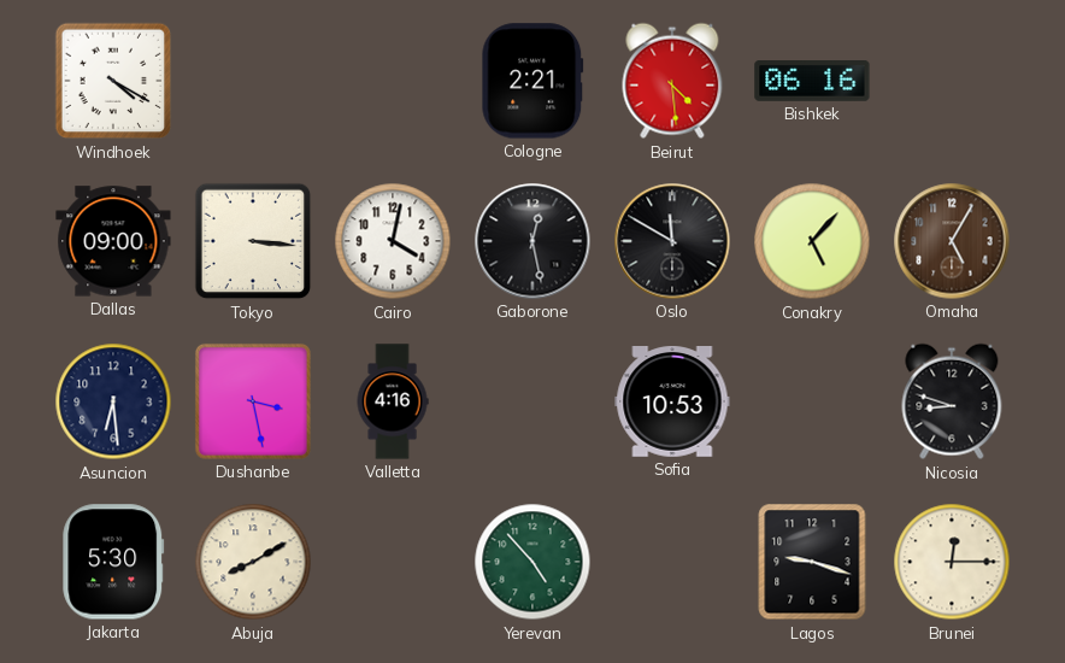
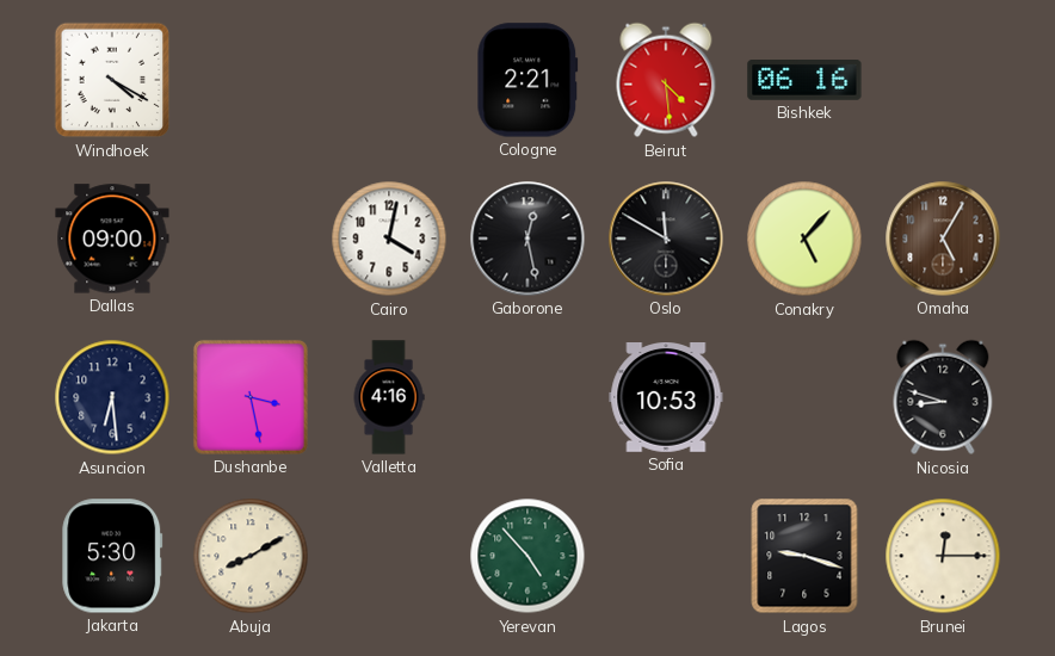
Tokyo: 3:16 -> none (253, 241)
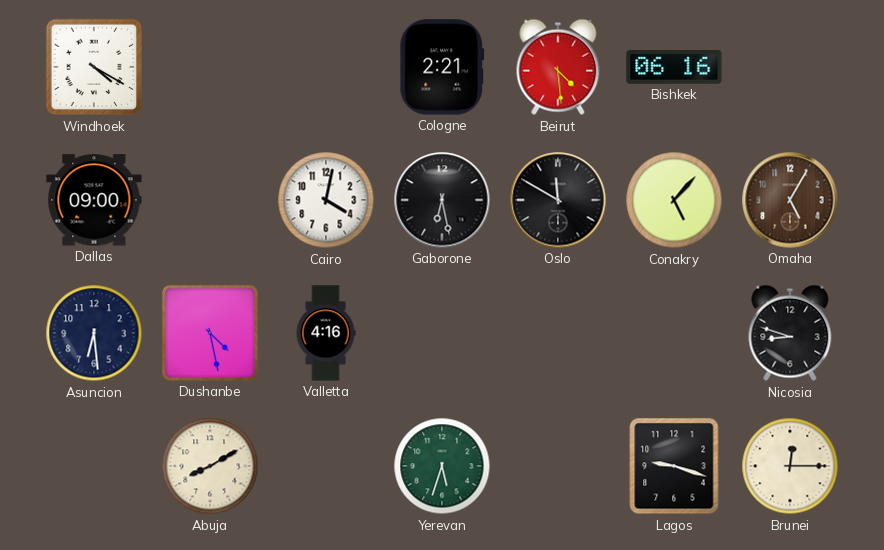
Gaborone: 12:28 -> 6:28 (442, 200)
Dushanbe: 3:28 -> 4:28 (210, 333)
Sofia: 10:53 -> none (666, 398)
Jakarta: 5:30 -> none (112, 556)
Yerevan: 4:53 -> 5:33 (442, 466)
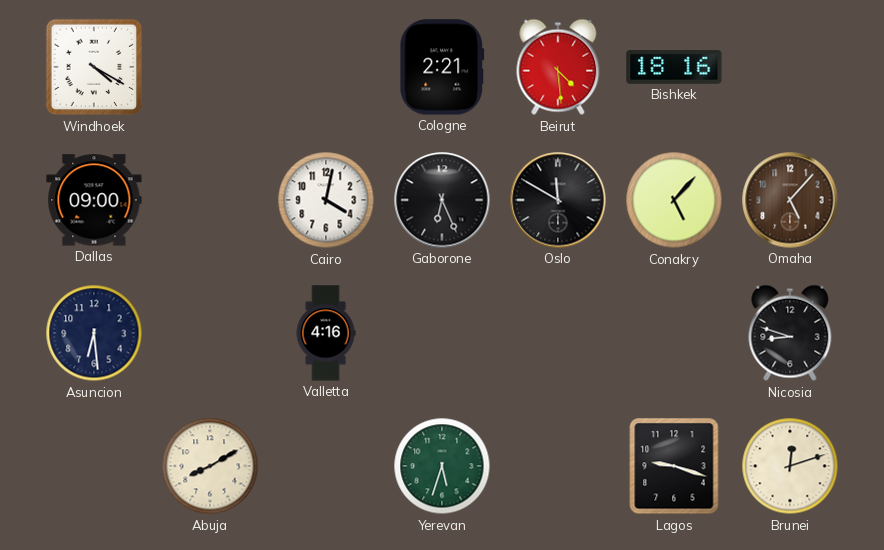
Bishkek: 06:16 -> 18:16 (674, 68)
Gaborone: 6:28 -> 6:26 (442, 200)
Omaha: 5:05 -> 5:07 (790, 200)
Dushanbe: 4:28 -> none (210, 333)
Brunei: 12:15 -> 12:12 (790, 466)
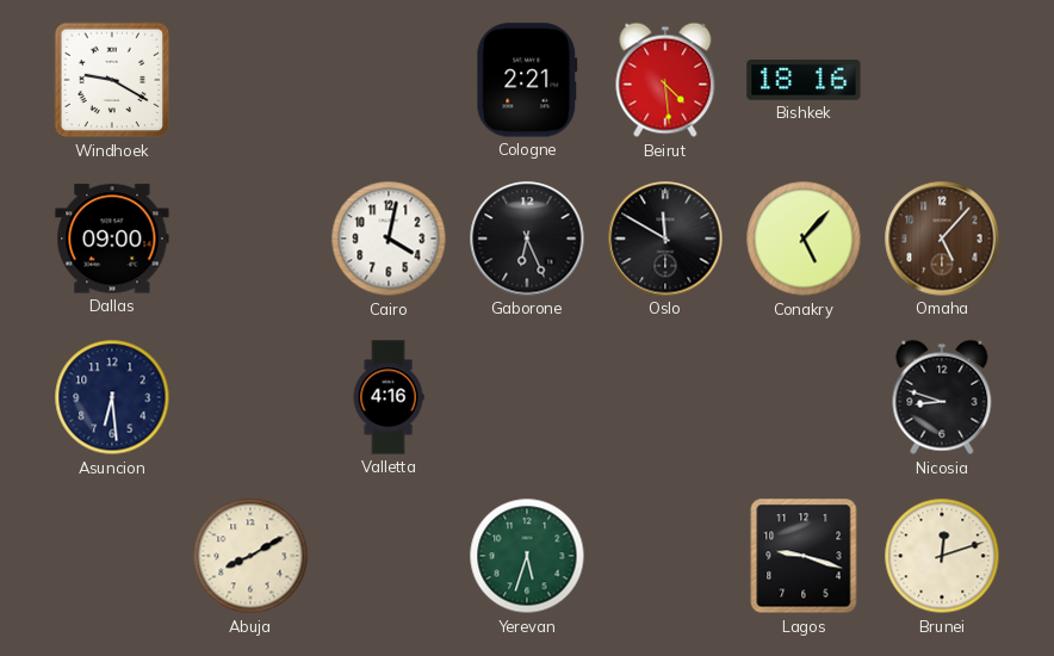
Windhoek: 4:20 -> 9:20 (112, 80)
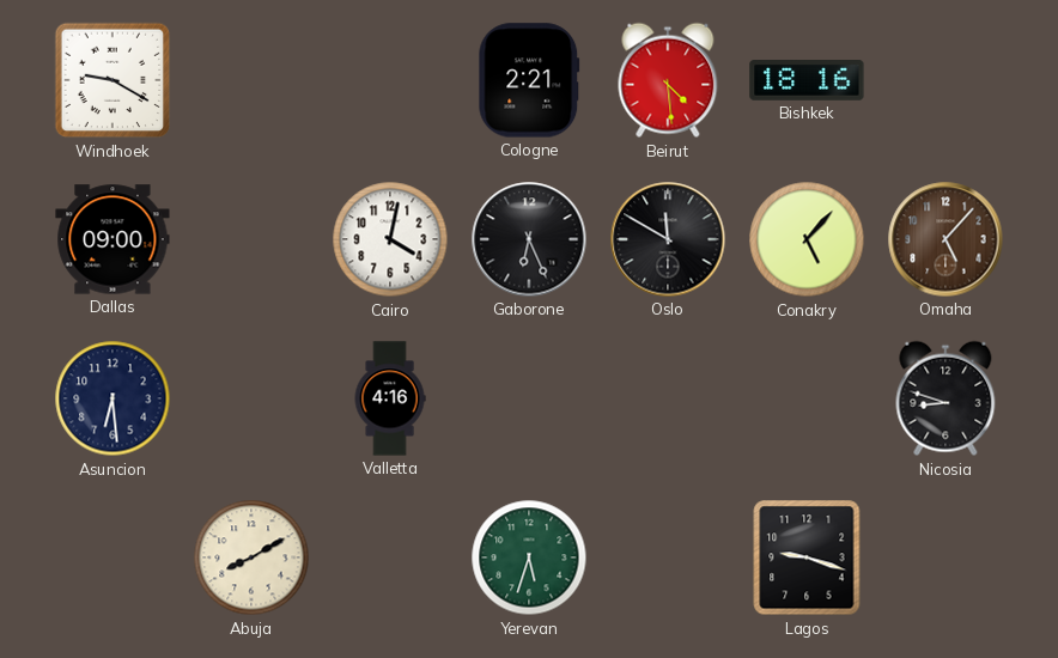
Brunei: 12:12 -> none (942, 556)
